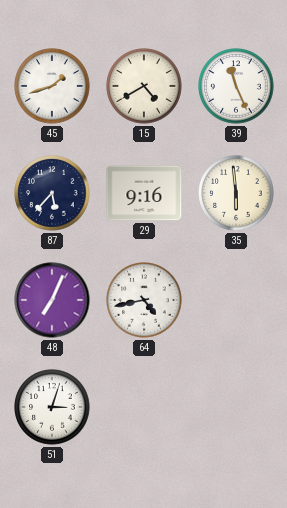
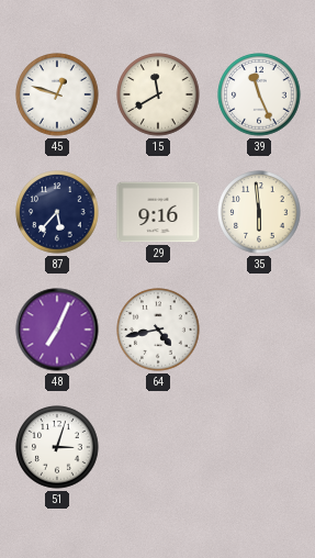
45: 1:42 -> 12:48 (57, 94)
15: 4:40 -> 11:40 (158, 94)
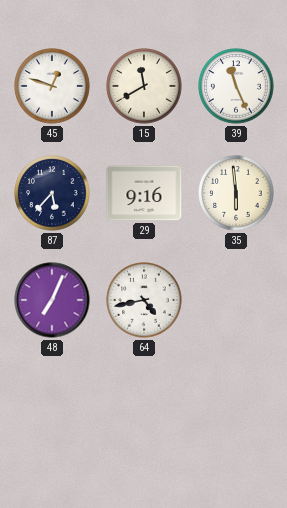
51: 3:03 -> none (57, 447)
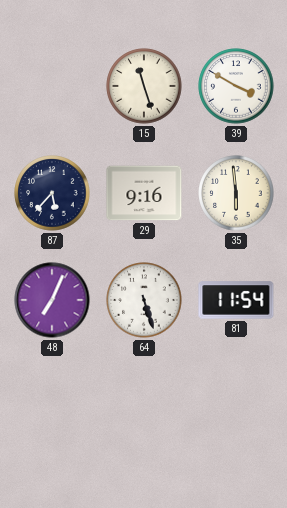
45: 12:48 -> none (52, 86)
15: 11:40 -> 11:27 (144, 86)
39: 11:26 -> 3:50 (236, 86)
64: 4:43 -> 5:27 (144, 300)
81: none -> 11:54 (236, 300)
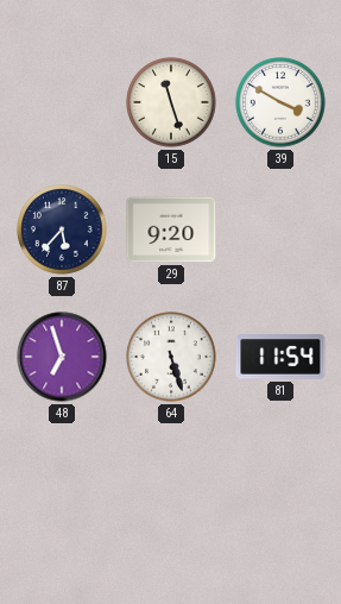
29: 9:16 -> 9:20 (171, 229)
35: 5:59 -> none (236, 193)
48: 7:04 -> 6:57 (62, 357)
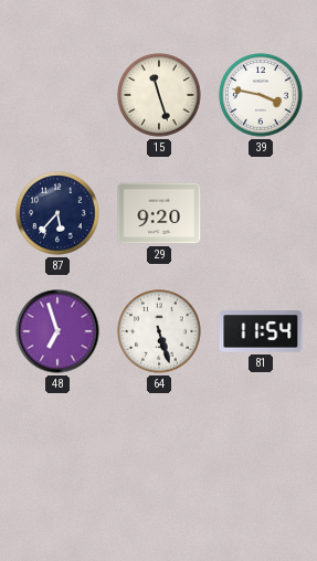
39: 3:50 -> 3:47 (261, 95)
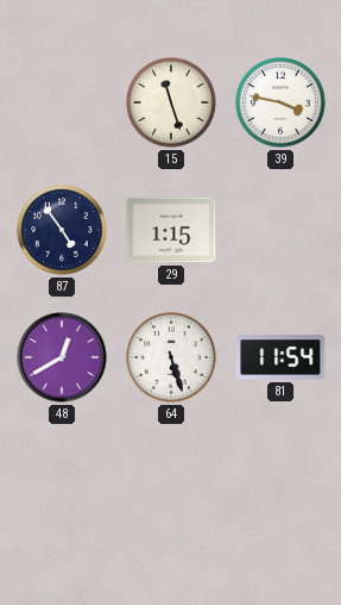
87: 5:37 -> 4:54 (62, 230)
29: 9:20 -> 1:15 (171, 230)
48: 6:57 -> 12:40 (62, 357)
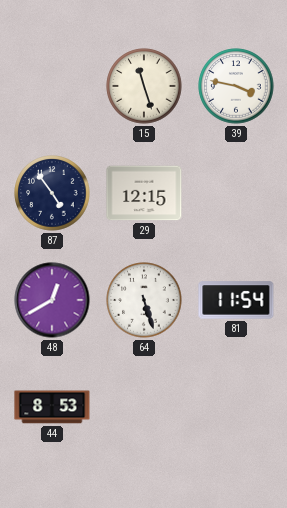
29: 1:15 -> 12:15 (144, 193)
44: none -> 8:53 (52, 407)
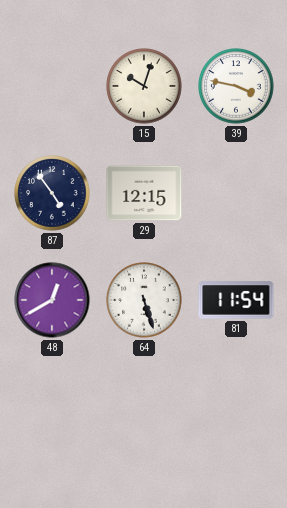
15: 11:27 -> 10:03 (144, 86)
44: 8:53 -> none (52, 407)
